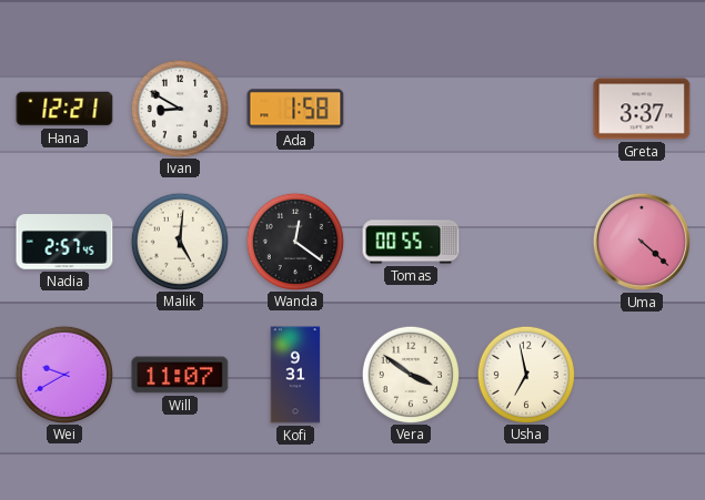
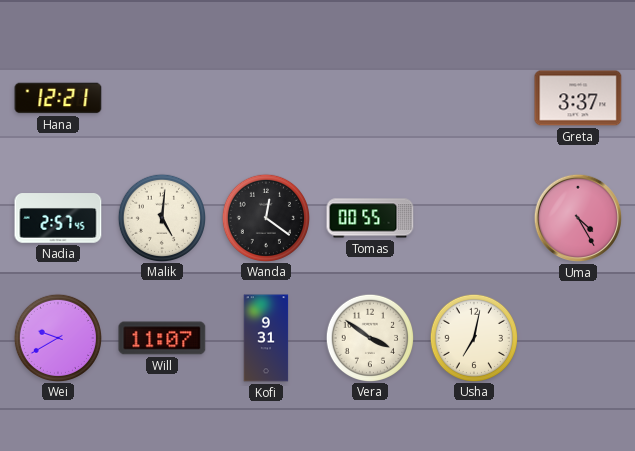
Ivan: 8:50 -> none (179, 108)
Ada: 1:58 -> none (295, 109)
Uma: 4:22 -> 4:25 (578, 218)
Usha: 6:58 -> 7:02 (473, 337)
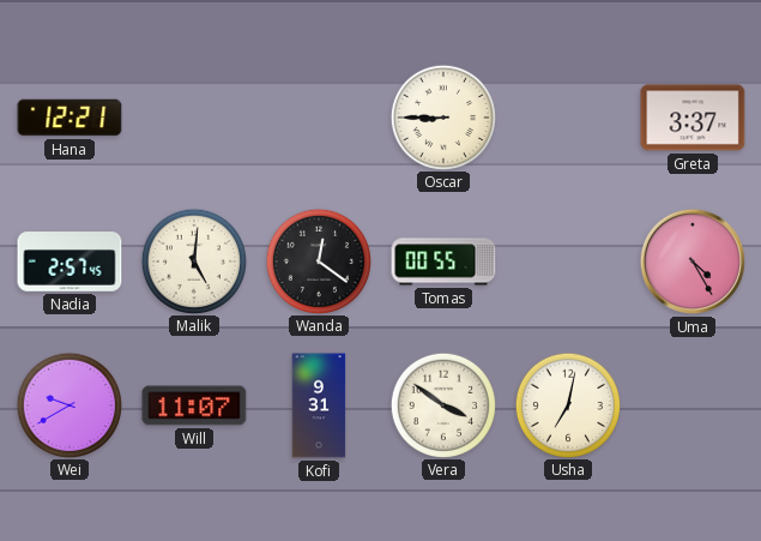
Oscar: none -> 8:45 (442, 116)
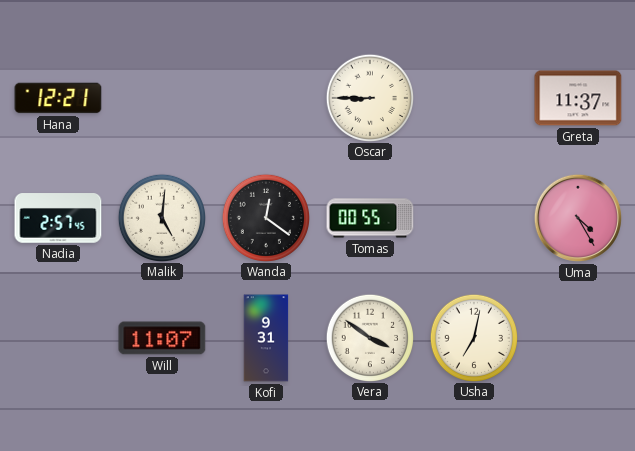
Greta: 3:37 -> 11:37 (578, 98)
Wei: 9:40 -> none (68, 404)
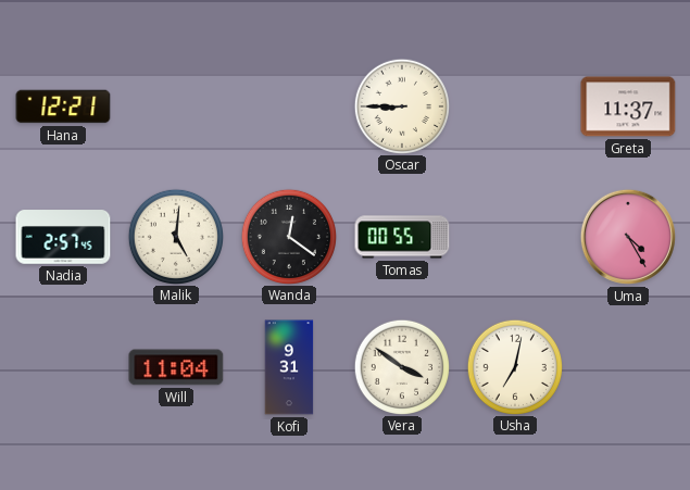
Will: 11:07 -> 11:04 (176, 367)
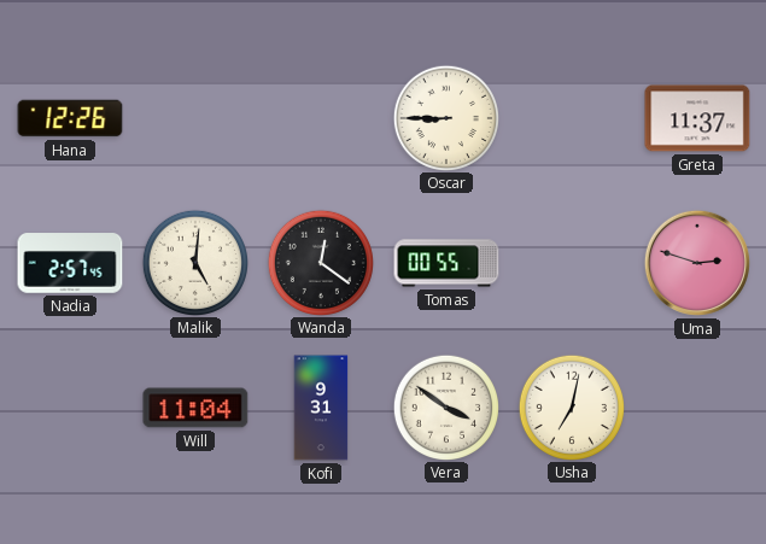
Hana: 12:21 -> 12:26 (70, 118)
Uma: 4:25 -> 2:48 (697, 263)
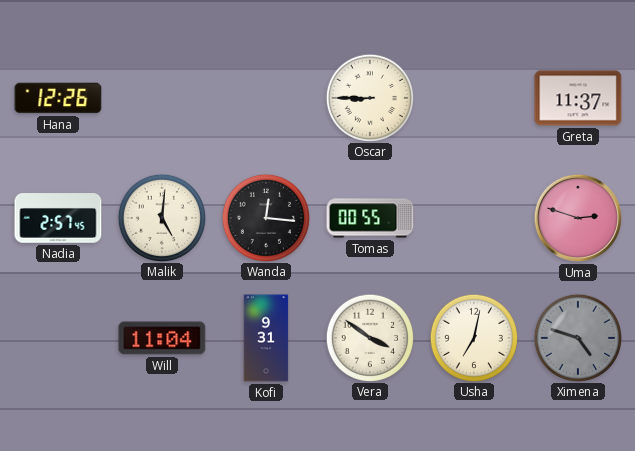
Wanda: 12:21 -> 12:16 (265, 217)
Ximena: none -> 4:48 (577, 337)
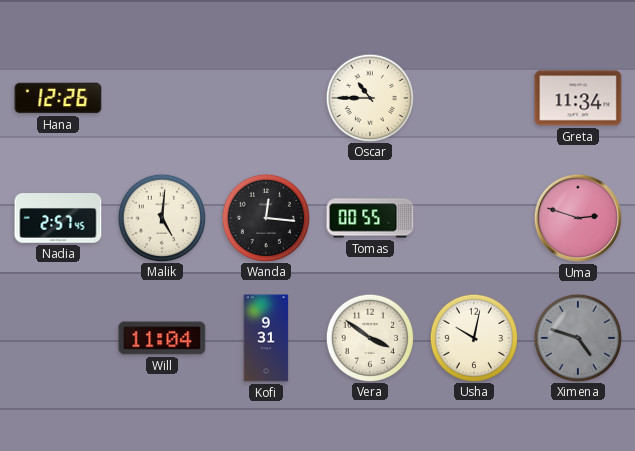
Oscar: 8:45 -> 10:45 (369, 97)
Greta: 11:37 -> 11:34 (578, 98)
Usha: 7:02 -> 10:02 (473, 337)
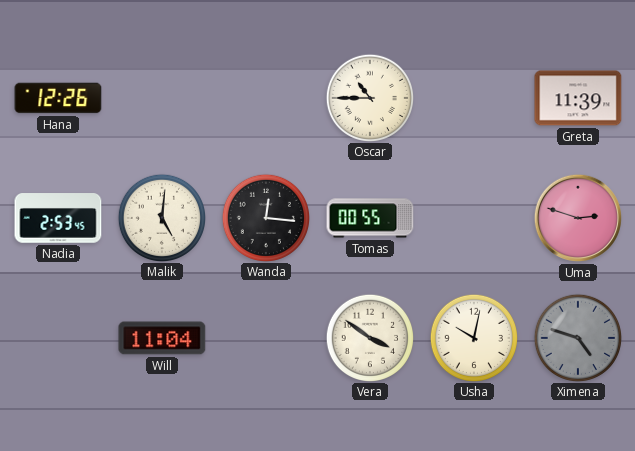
Greta: 11:34 -> 11:39 (578, 98)
Nadia: 2:57 -> 2:53 (58, 218)
Kofi: 9:31 -> none (266, 338)
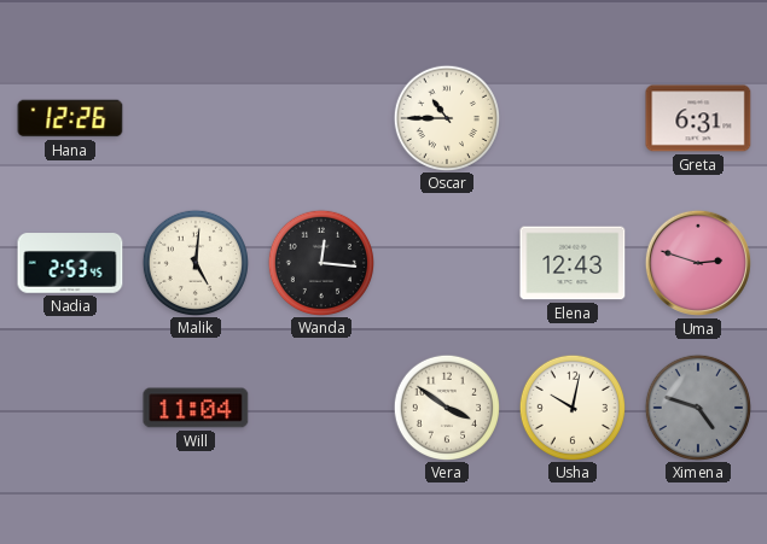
Greta: 11:39 -> 6:31 (698, 118)
Tomas: 00:55 -> none (370, 218)
Elena: none -> 12:43 (573, 263)
